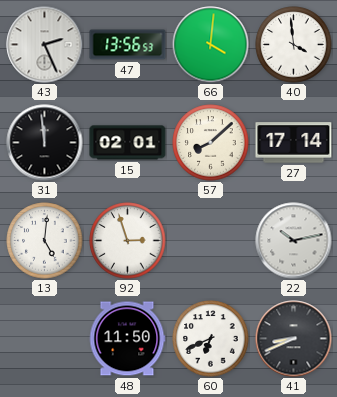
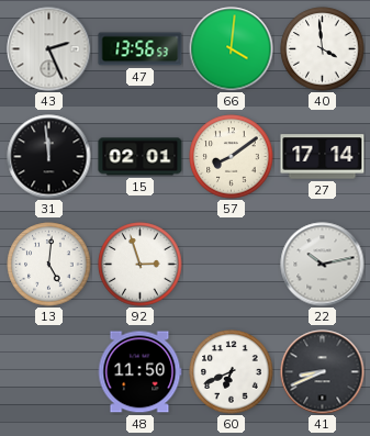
57: 8:08 -> 8:09 (232, 157)
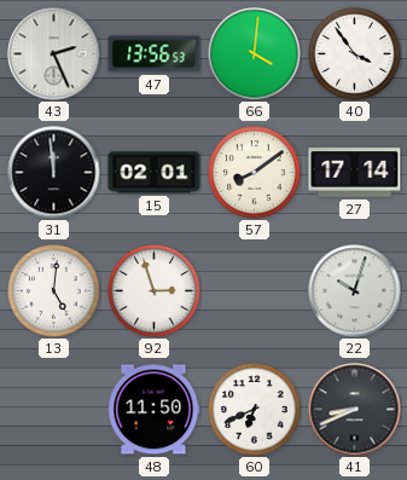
40: 3:59 -> 3:54 (355, 54)
22: 10:13 -> 10:03 (355, 291)
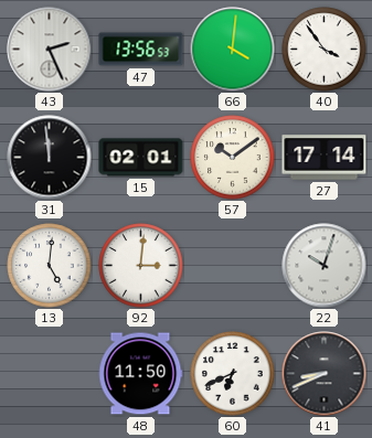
57: 8:09 -> 10:09 (233, 158)
92: 2:57 -> 3:01 (141, 266)
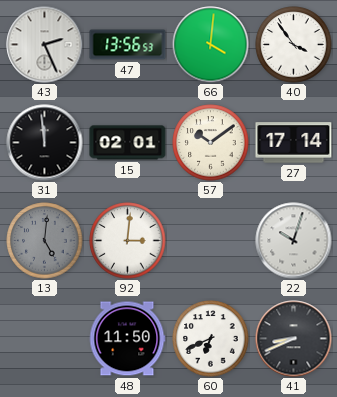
13 dial: white -> grey (45, 241)
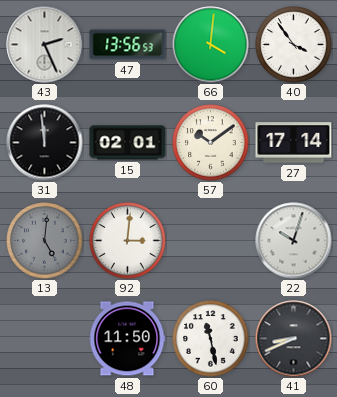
60: 6:41 -> 11:28 (211, 339)
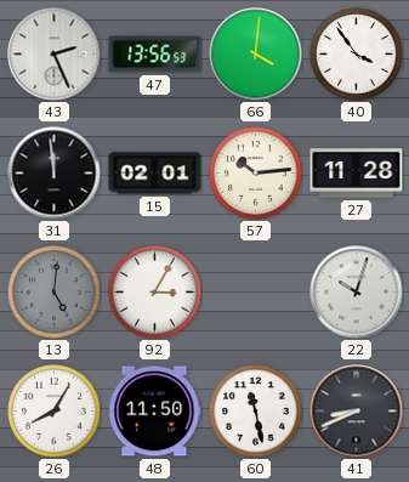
57: 10:09 -> 10:14 (256, 174)
27: 17:14 -> 11:28 (357, 174)
92: 3:01 -> 3:05 (155, 293)
26: none -> 8:05 (55, 412)
